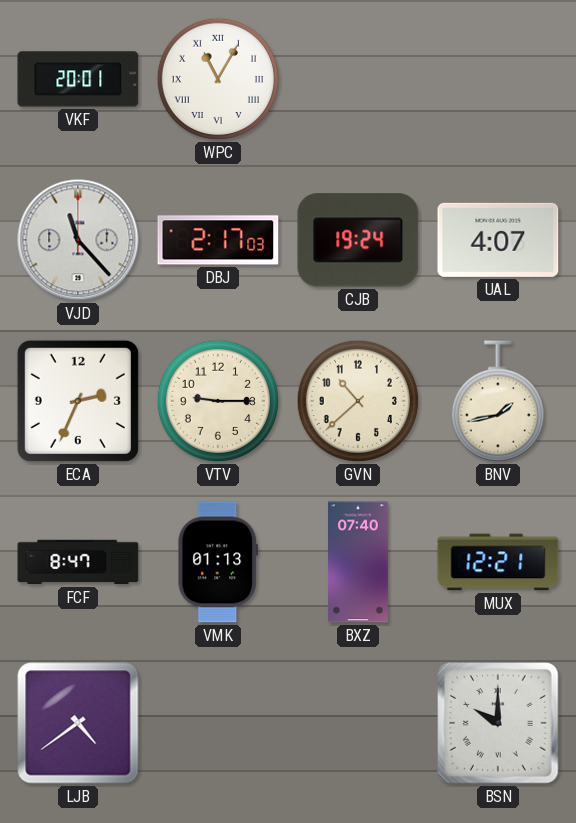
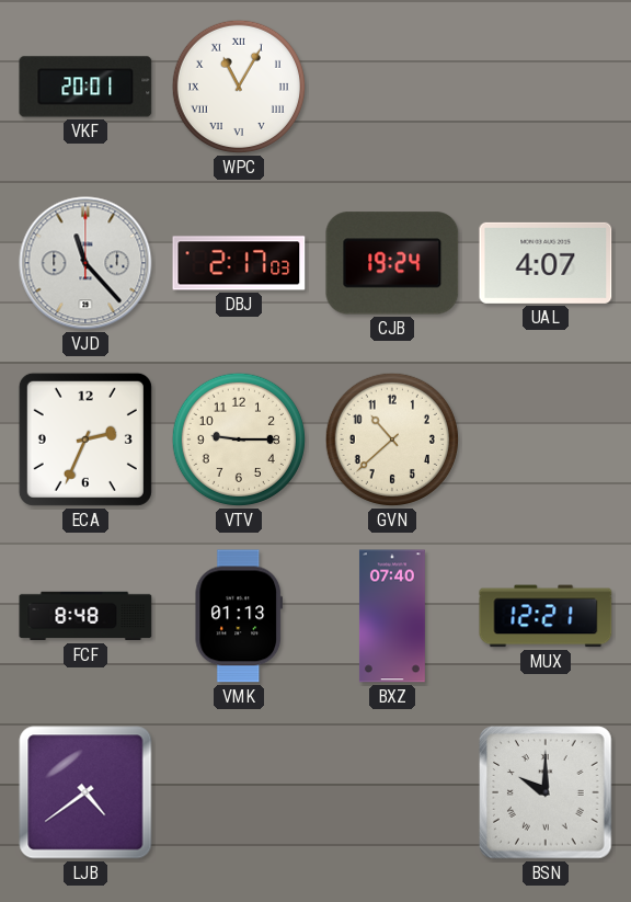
BNV: 1:43 -> none (498, 401)
FCF: 8:47 -> 8:48 (85, 616)
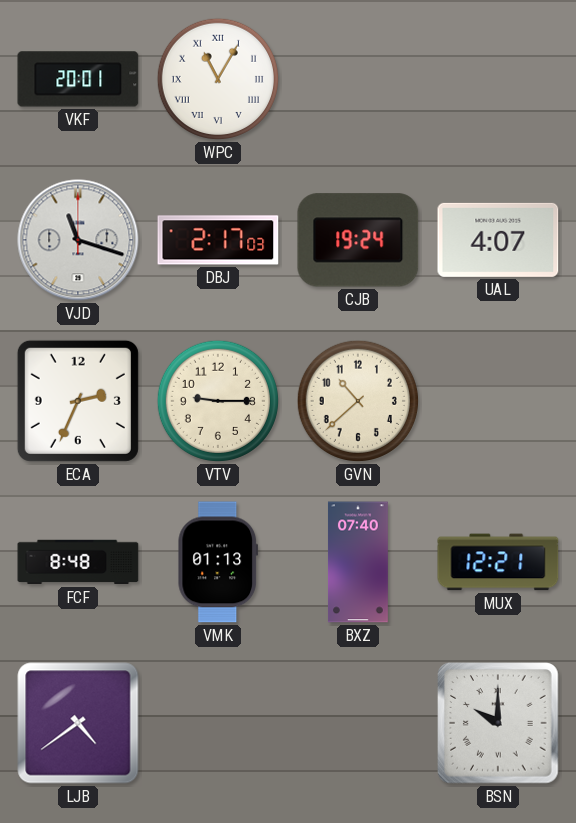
VJD: 11:23 -> 11:18 (78, 240)
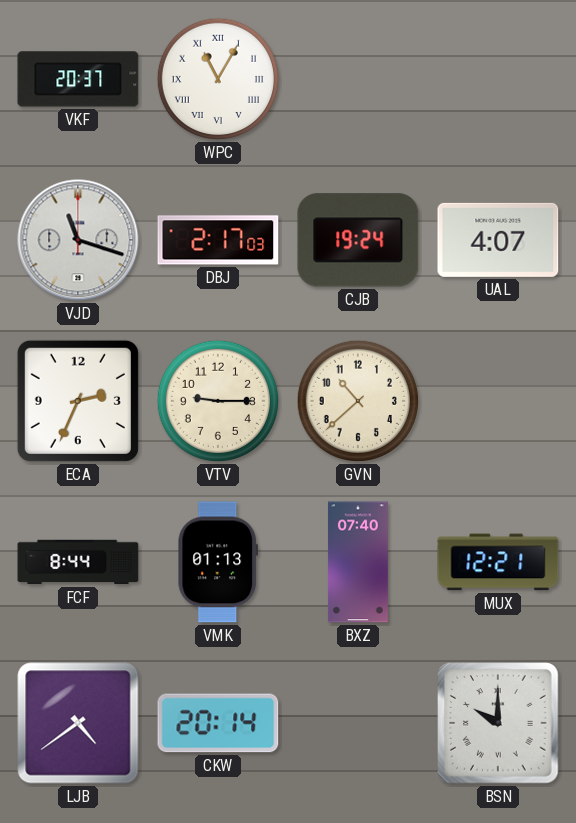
VKF: 20:01 -> 20:37 (78, 79)
FCF: 8:48 -> 8:44 (78, 562)
CKW: none -> 20:14 (218, 723)
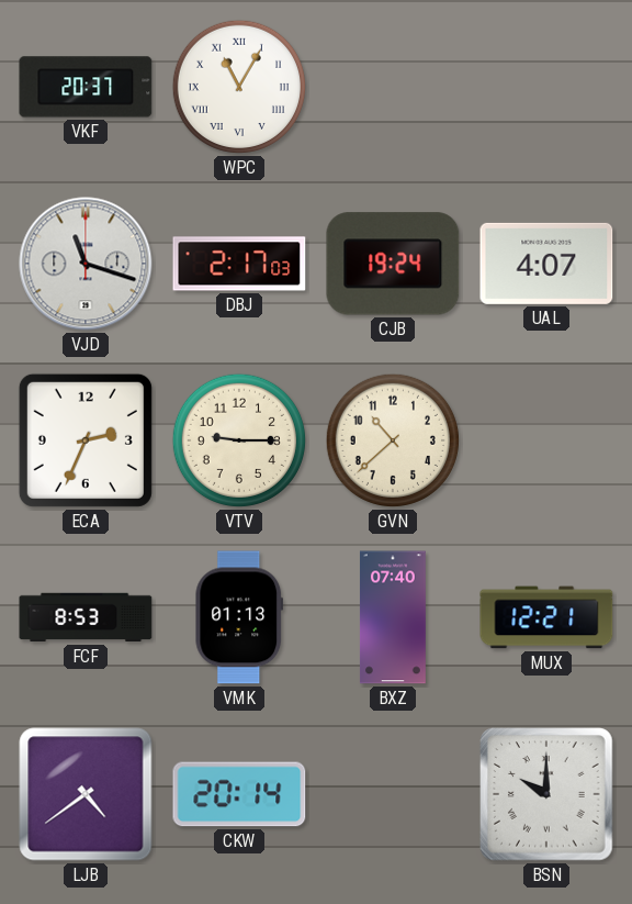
FCF: 8:44 -> 8:53 (86, 617)
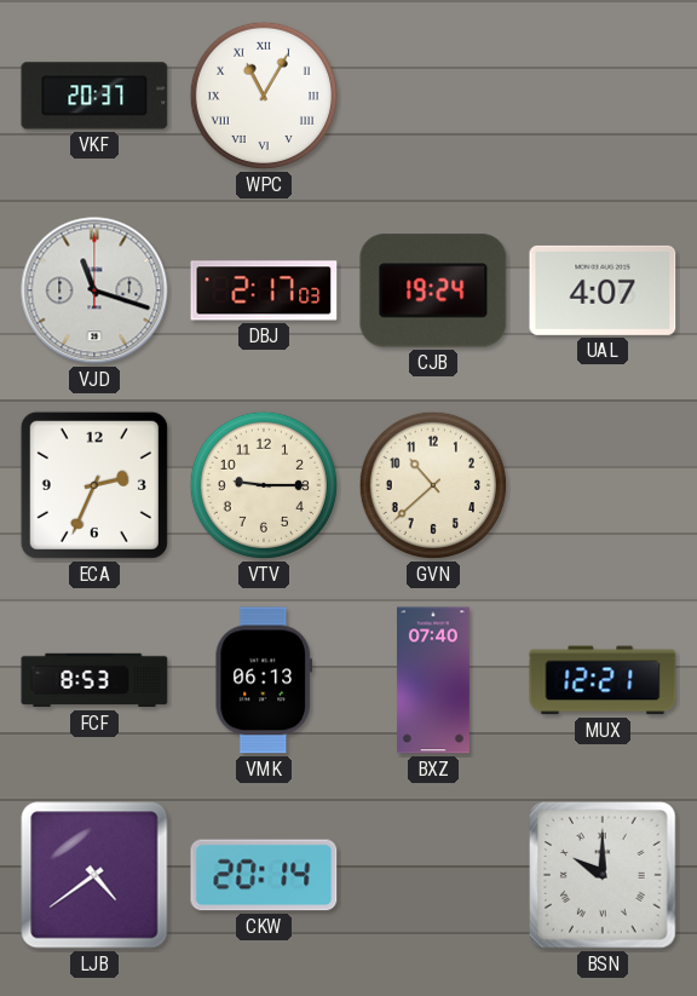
VMK: 01:13 -> 06:13 (263, 680)
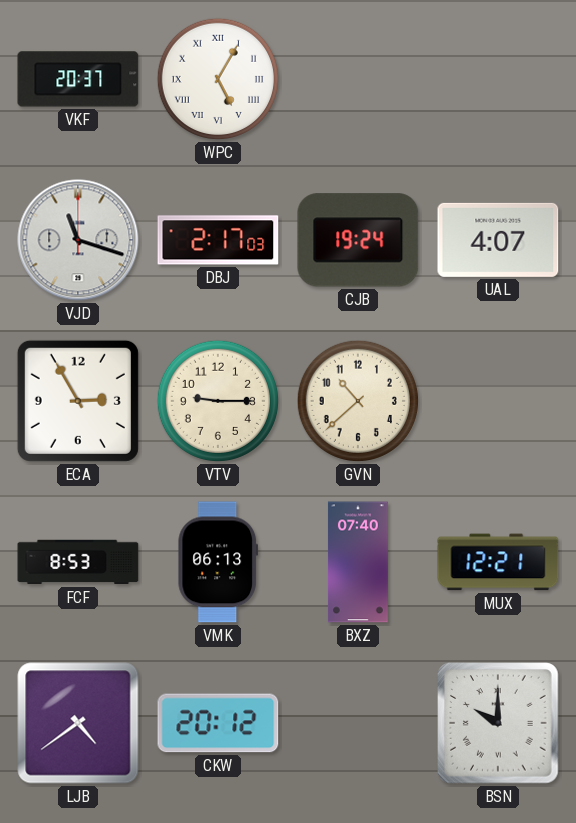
WPC: 11:05 -> 5:05 (218, 79)
ECA: 2:34 -> 2:55 (78, 401)
CKW: 20:14 -> 20:12 (218, 723)
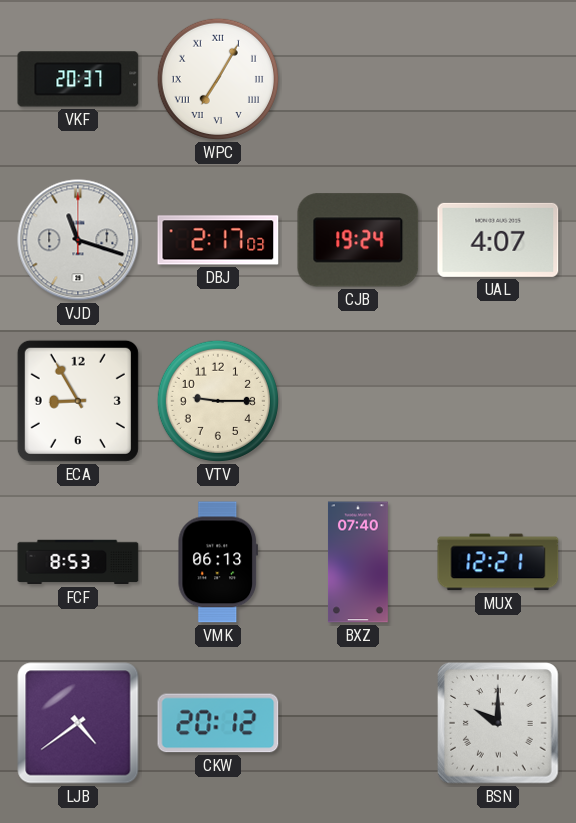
WPC: 5:05 -> 7:05 (218, 79)
ECA: 2:55 -> 8:55 (78, 401)
GVN: 10:38 -> none (358, 401)
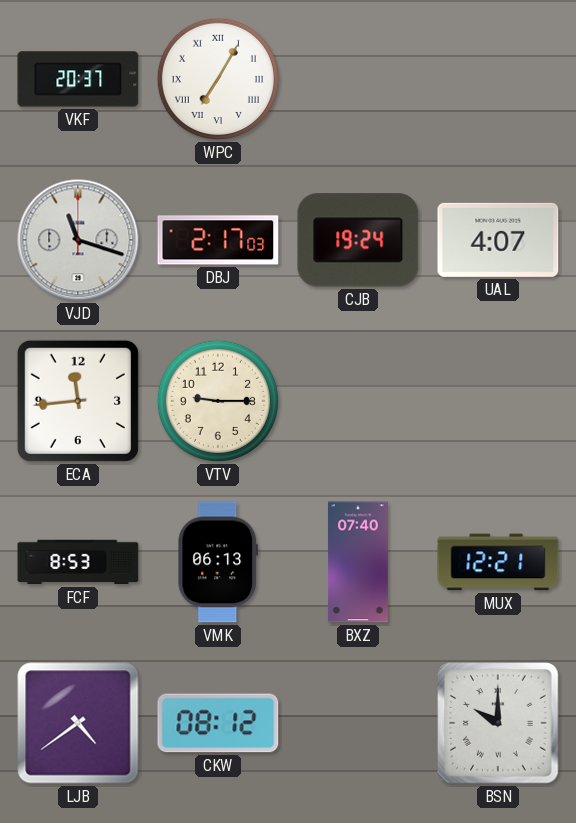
ECA: 8:55 -> 11:44 (78, 401)
CKW: 20:12 -> 08:12 (218, 723)
